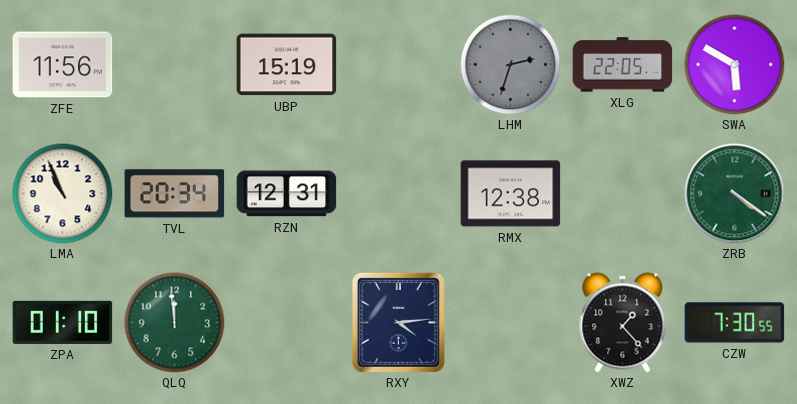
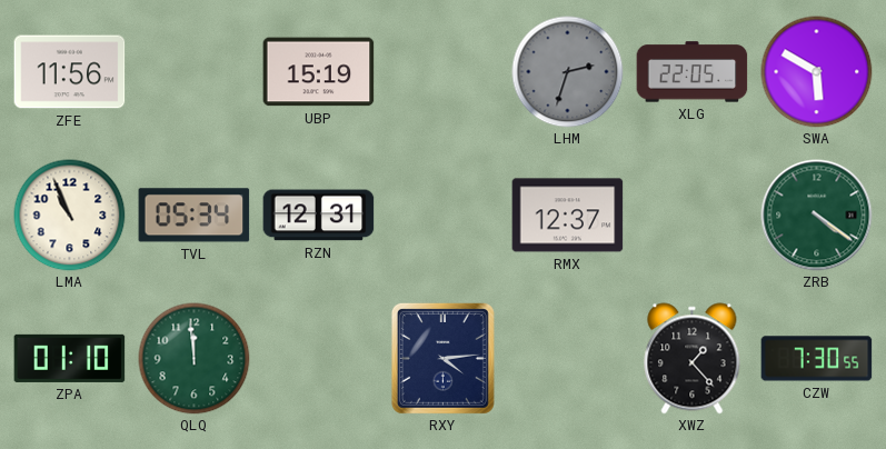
TVL: 20:34 -> 05:34 (195, 216)
RMX: 12:38 -> 12:37 (568, 216)
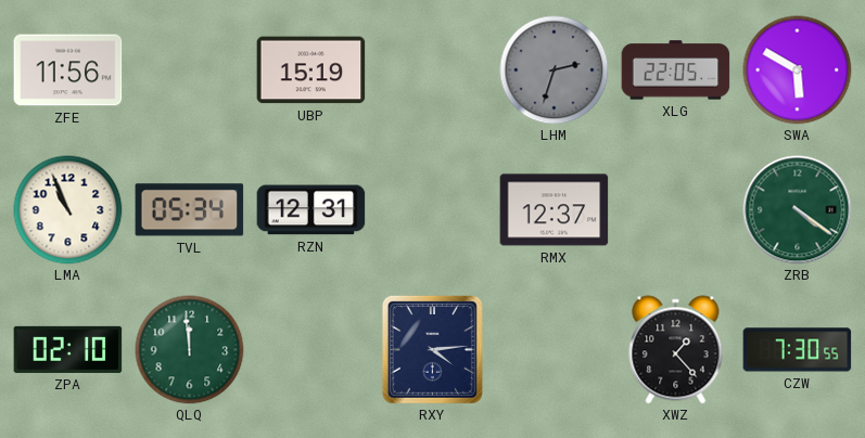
ZPA: 01:10 -> 02:10 (68, 349)
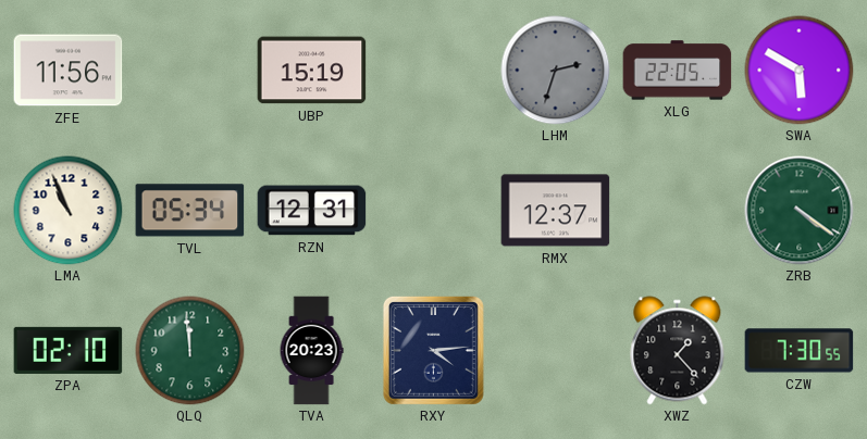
TVA: none -> 20:23 (311, 351)
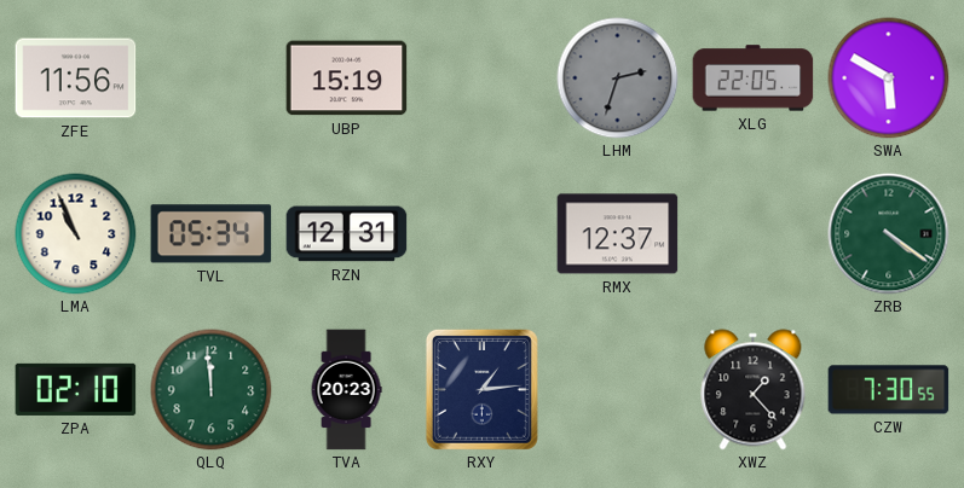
RXY: 4:14 -> 1:14 (481, 389)
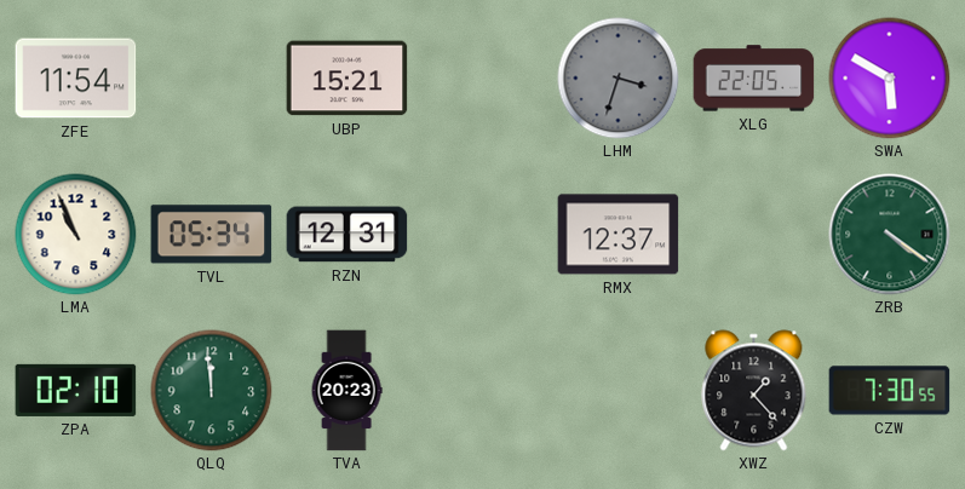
ZFE: 11:56 -> 11:54 (76, 79)
UBP: 15:19 -> 15:21 (347, 79)
LHM: 2:33 -> 3:33 (619, 79)
RXY: 1:14 -> none (481, 389)
